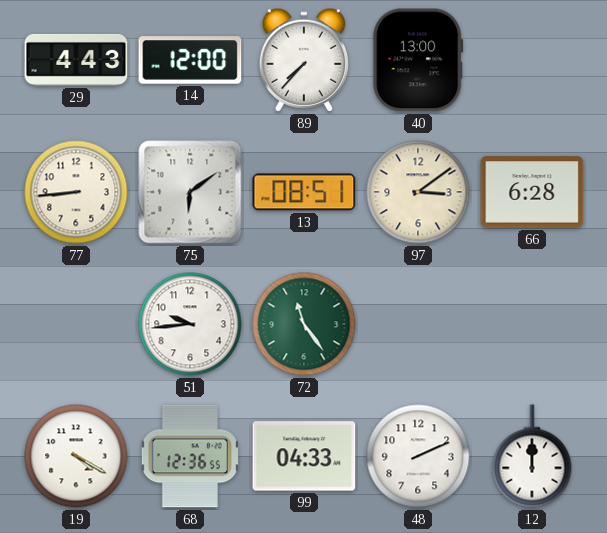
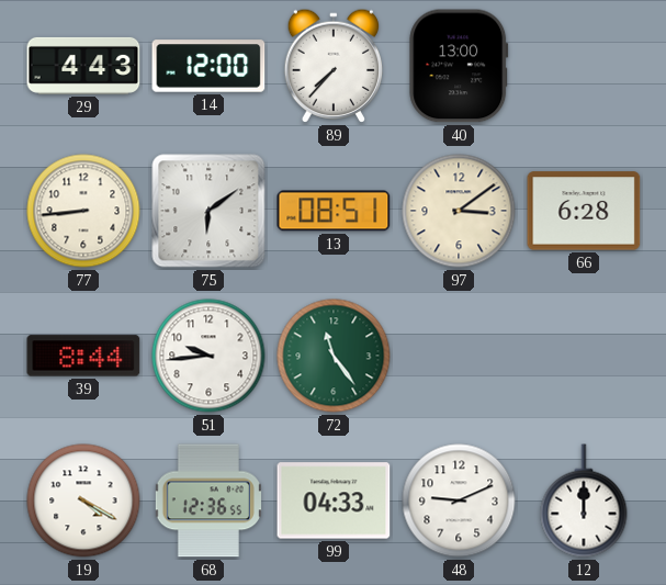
39: none -> 8:44 (83, 356)
48: 2:11 -> 9:11 (459, 500)
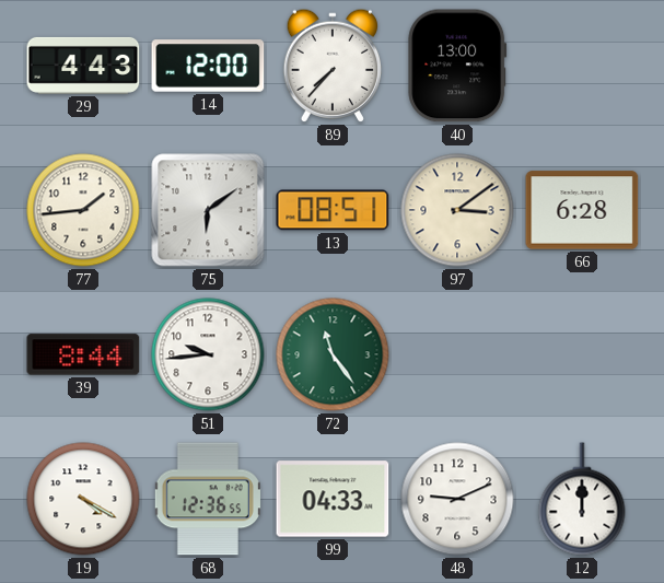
77: 8:44 -> 1:44 (83, 210)
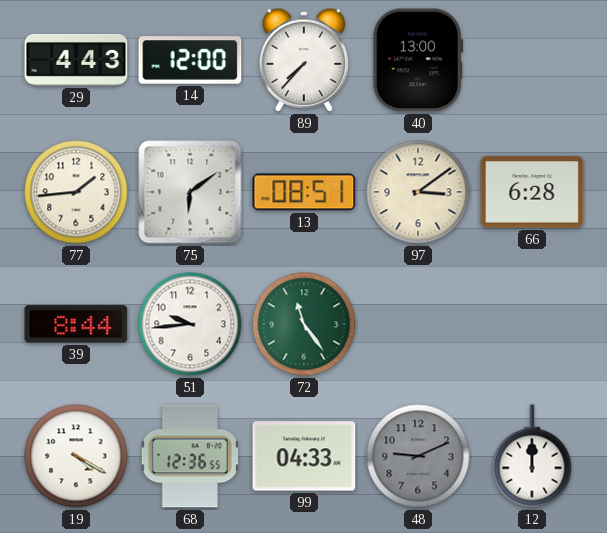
48 dial: white -> grey (418, 456)
